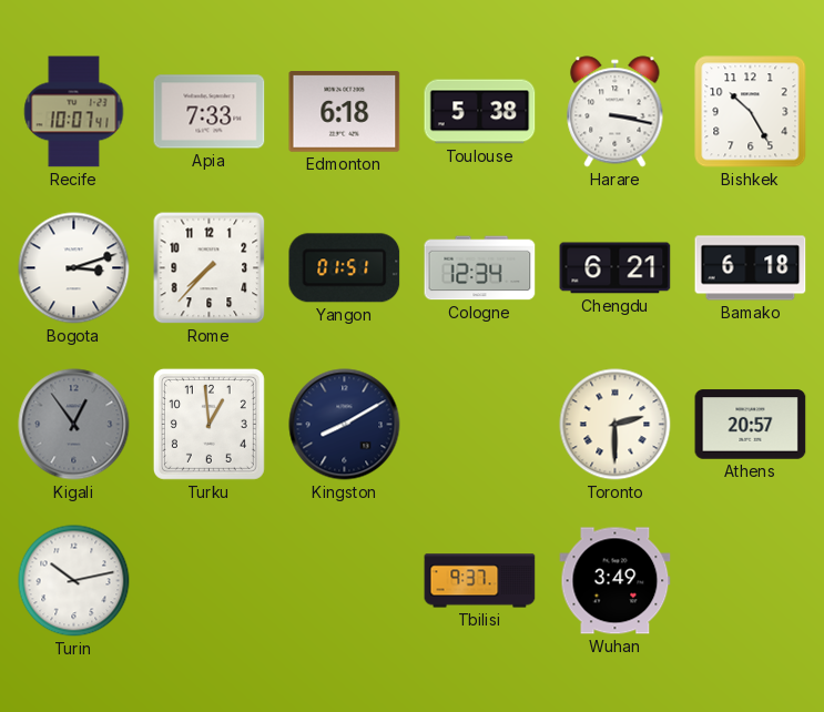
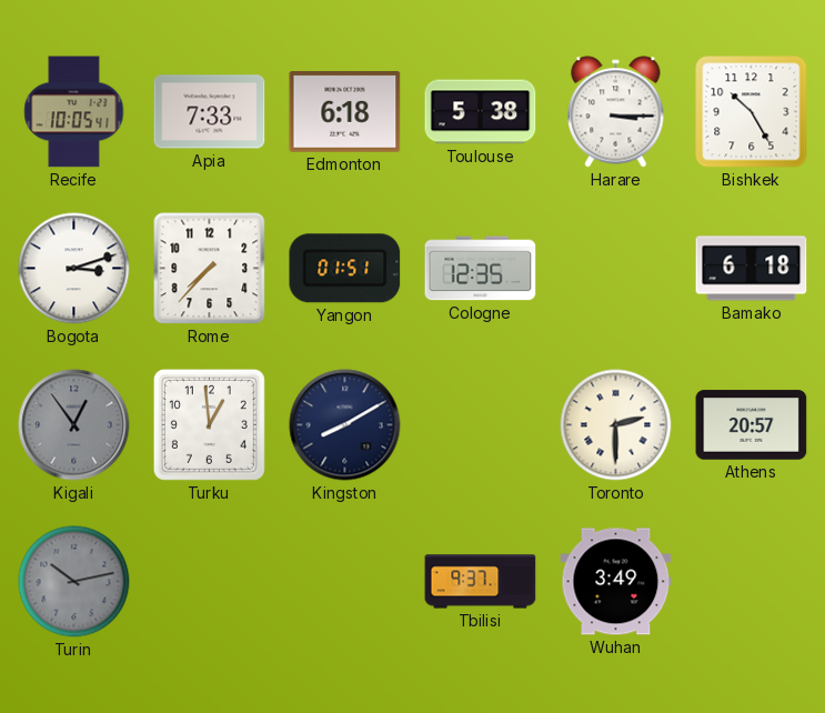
Recife: 10:07 -> 10:05 (74, 112)
Harare: 3:17 -> 3:15 (616, 112)
Cologne: 12:34 -> 12:35 (481, 269)
Chengdu: 6:21 -> none (616, 268)
Turin dial: white -> grey (74, 582)
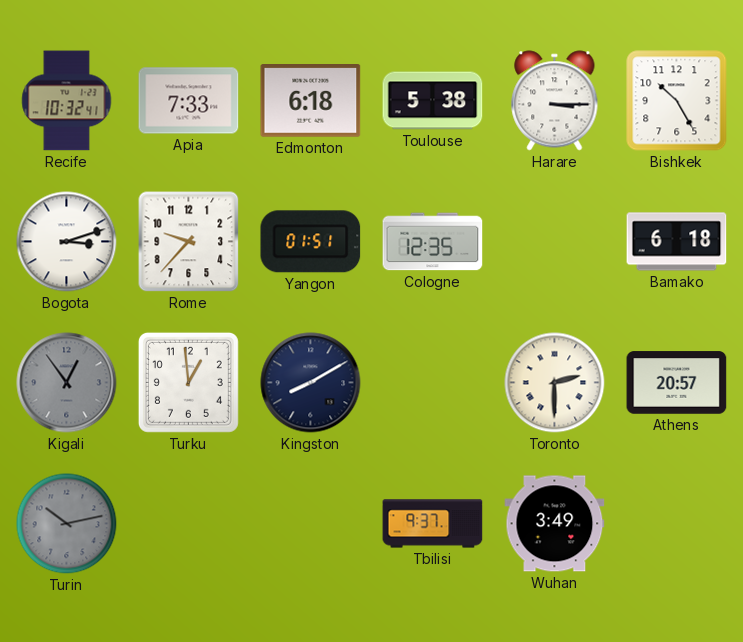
Recife: 10:05 -> 10:32 (67, 101)
Rome: 7:37 -> 9:37 (189, 242)
